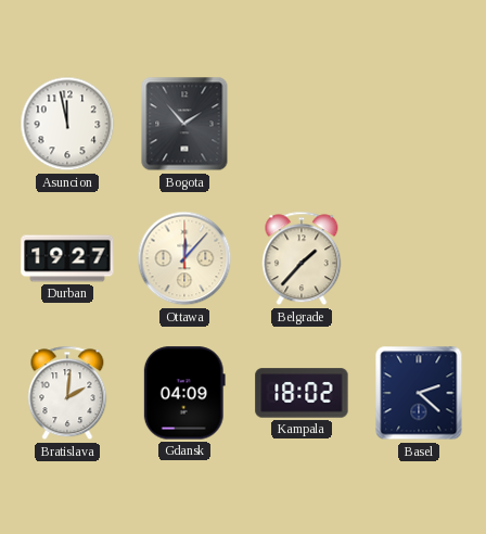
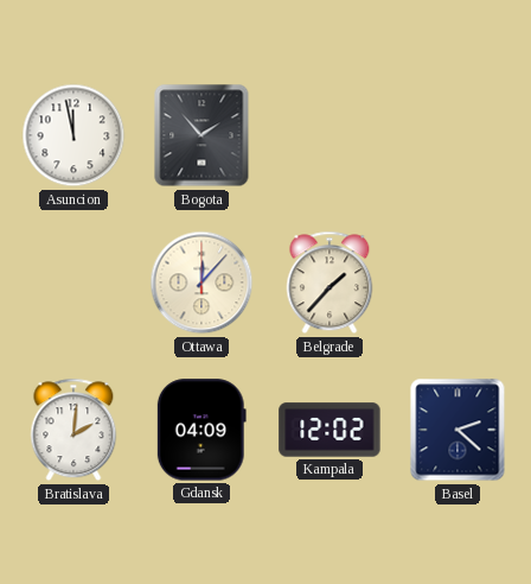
Durban: 19:27 -> none (67, 258)
Kampala: 18:02 -> 12:02 (330, 430)
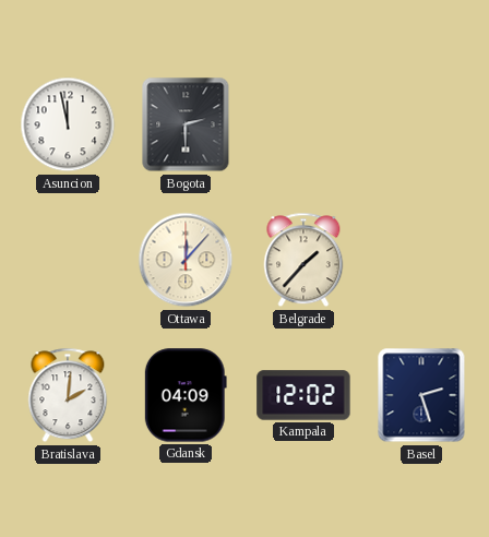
Bogota: 1:53 -> 2:30 (186, 124)
Basel: 2:22 -> 2:27 (421, 395)
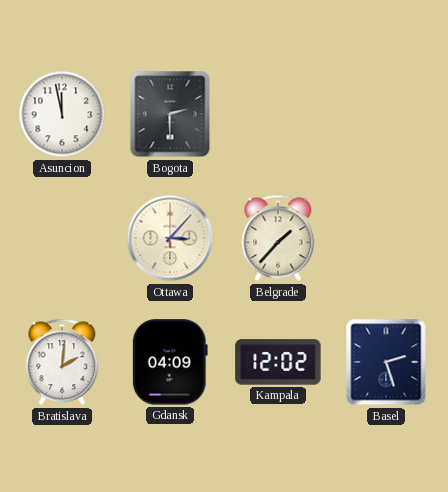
Ottawa: 12:07 -> 3:07 (170, 238)
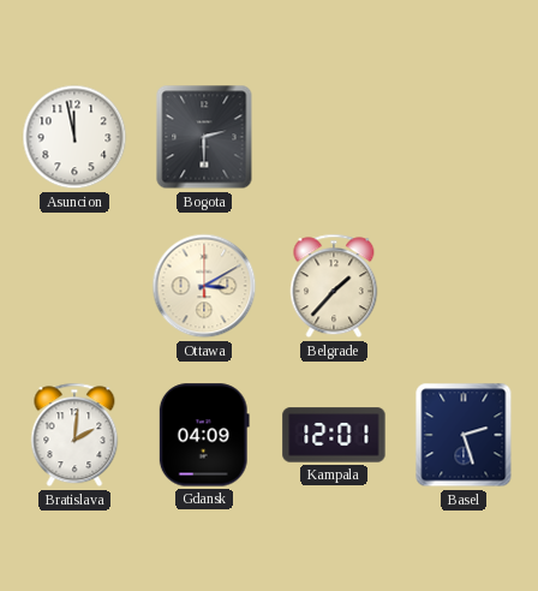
Ottawa: 3:07 -> 3:10 (204, 286)
Kampala: 12:02 -> 12:01 (334, 435)
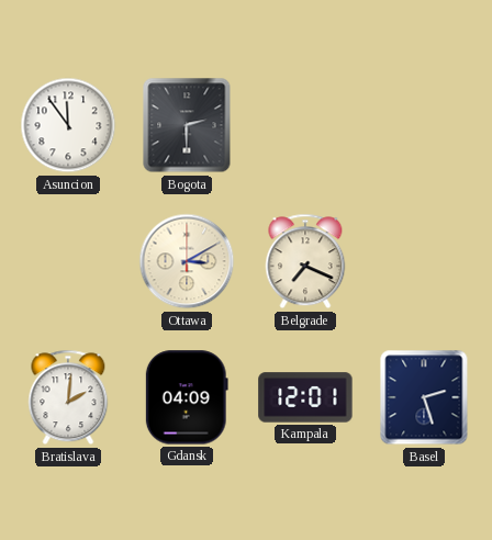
Asuncion: 11:58 -> 11:54 (68, 125)
Belgrade: 1:37 -> 7:19 (305, 261)
